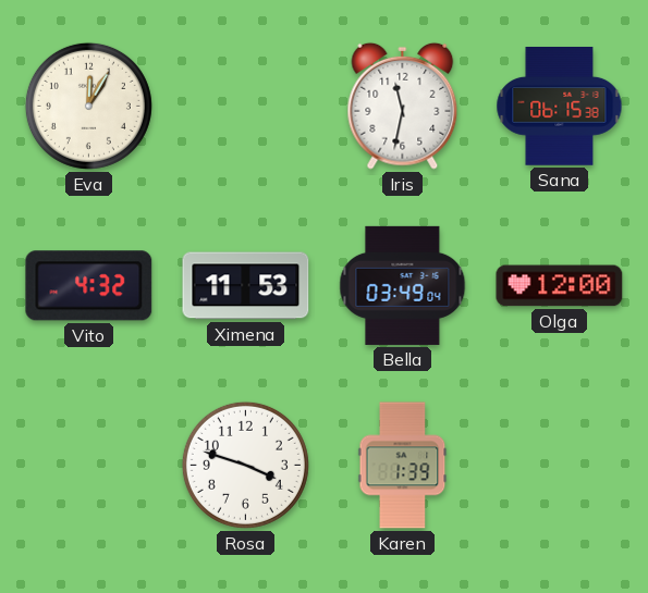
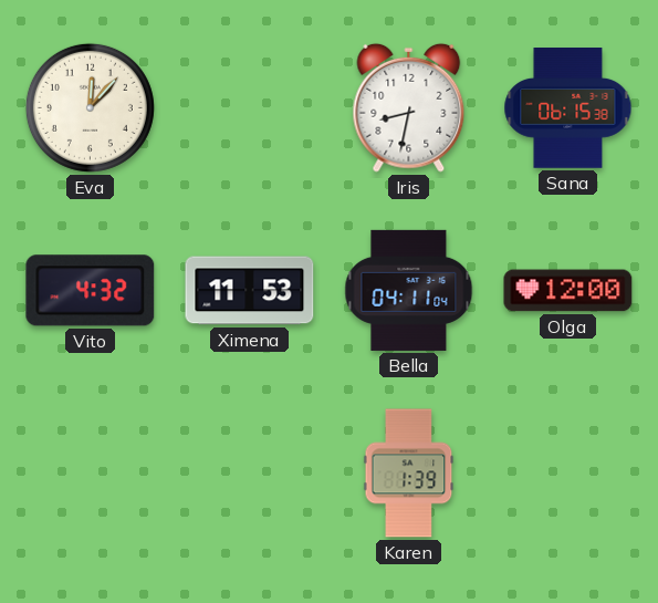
Eva: 12:05 -> 12:07 (90, 107)
Iris: 11:32 -> 8:32 (409, 107)
Bella: 03:49 -> 04:11 (409, 290)
Rosa: 3:48 -> none (245, 465)
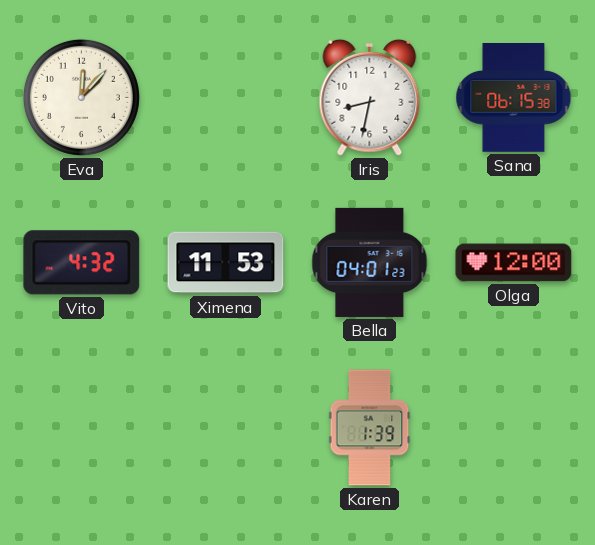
Bella: 04:11 -> 04:01 (370, 262)
